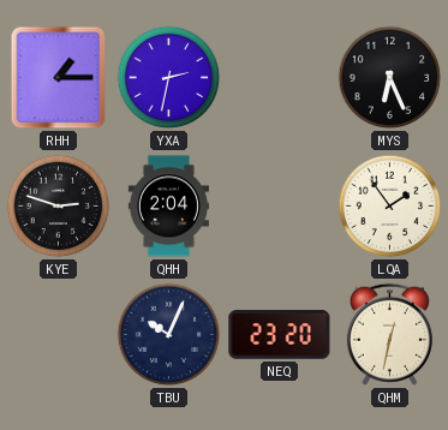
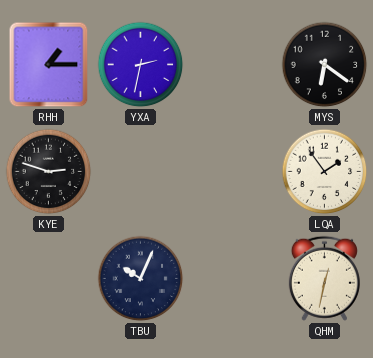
MYS: 6:26 -> 6:21 (325, 65)
QHH: 2:04 -> none (168, 207)
NEQ: 23:20 -> none (280, 335)
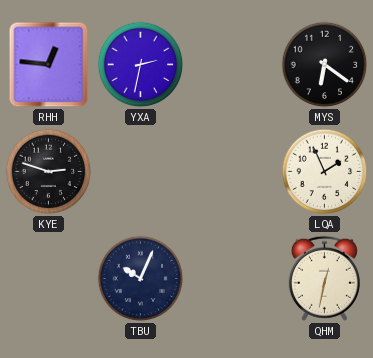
RHH: 1:15 -> 12:46 (49, 65)
LQA: 1:54 -> 1:56 (325, 172)
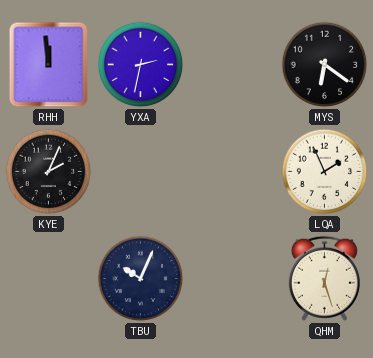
RHH: 12:46 -> 11:59 (49, 65)
KYE: 2:48 -> 2:04 (49, 172)
QHM: 12:32 -> 12:27 (324, 278)
